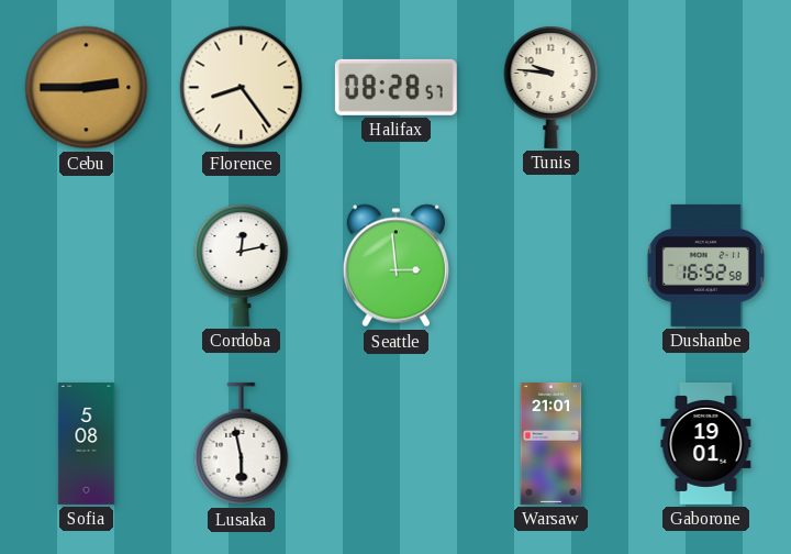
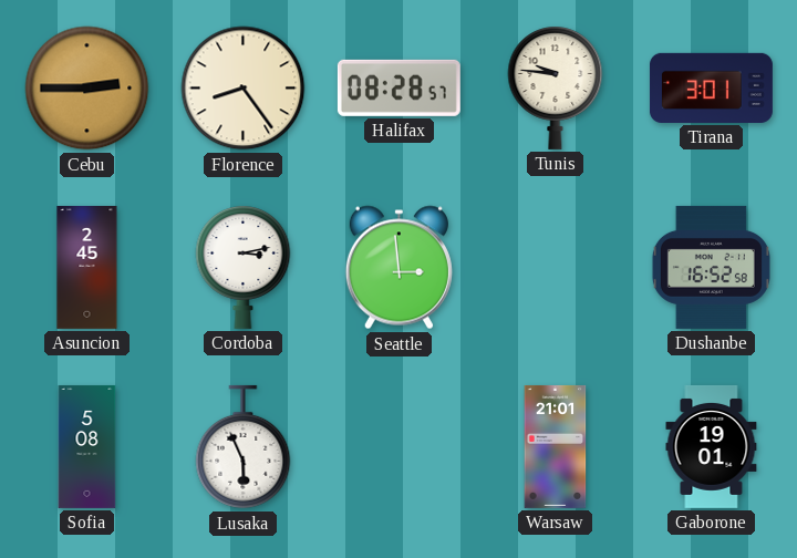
Tirana: none -> 3:01 (711, 87)
Asuncion: none -> 2:45 (87, 267)
Cordoba: 12:13 -> 3:13 (244, 267)
Lusaka: 5:58 -> 5:56 (244, 447)
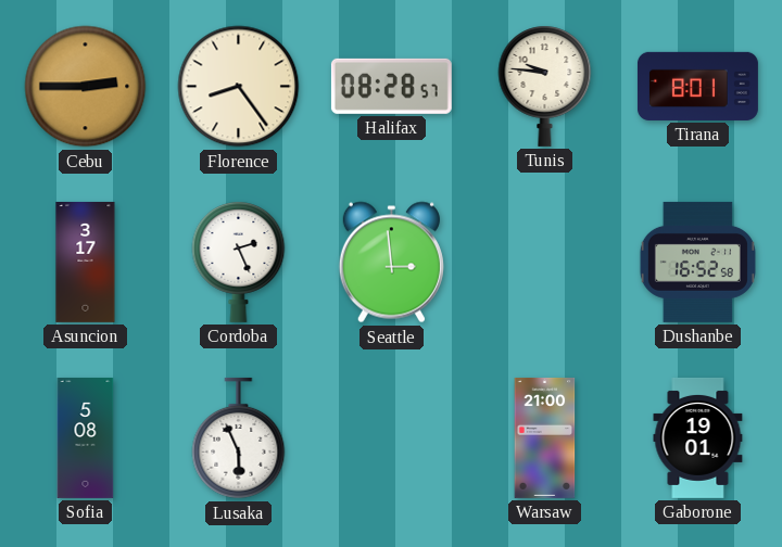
Tirana: 3:01 -> 8:01 (697, 86)
Asuncion: 2:45 -> 3:17 (86, 262)
Cordoba: 3:13 -> 2:26 (239, 262)
Warsaw: 21:01 -> 21:00 (545, 437)
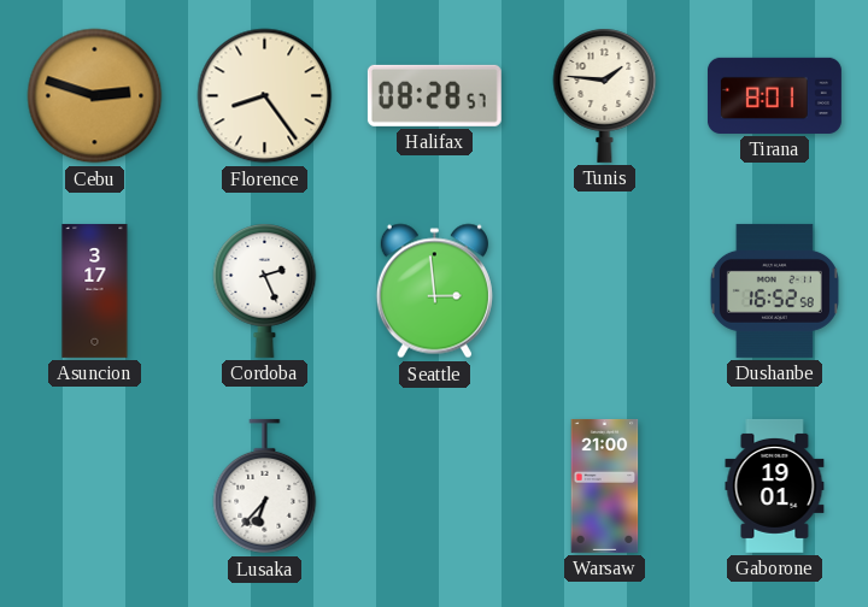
Cebu: 2:45 -> 2:48 (95, 96)
Tunis: 9:46 -> 1:46 (605, 95)
Sofia: 5:08 -> none (86, 437)
Lusaka: 5:56 -> 6:37 (265, 487)
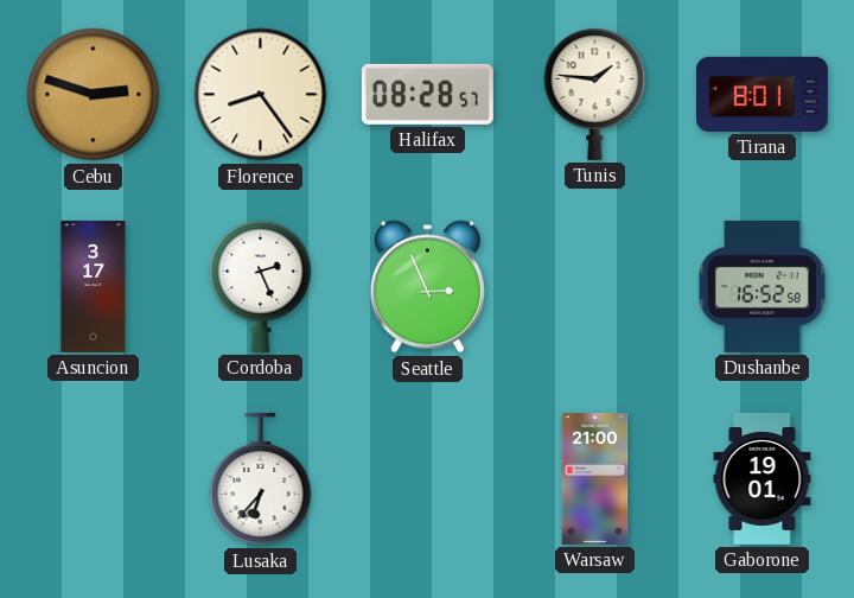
Seattle: 2:59 -> 2:56 (427, 287)
